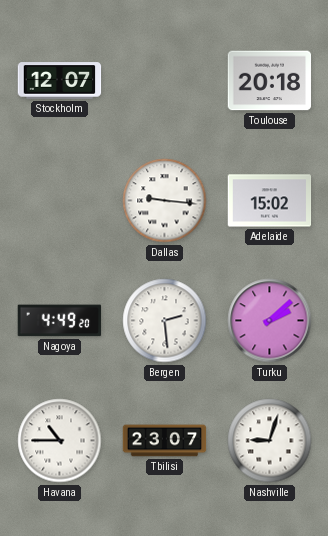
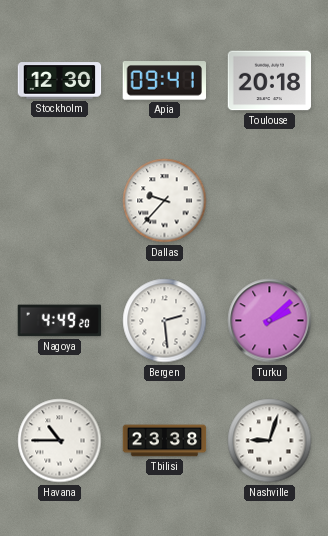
Stockholm: 12:07 -> 12:30 (60, 81)
Apia: none -> 09:41 (164, 81)
Dallas: 9:16 -> 9:37 (165, 201)
Adelaide: 15:02 -> none (270, 201)
Tbilisi: 23:07 -> 23:38 (165, 441)
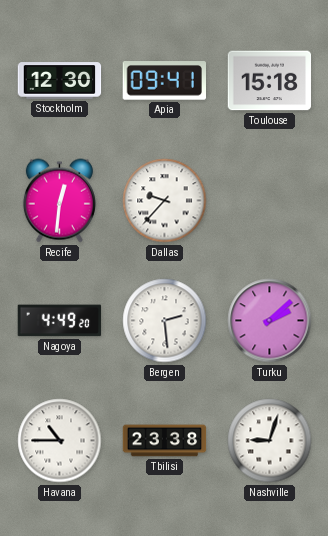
Toulouse: 20:18 -> 15:18 (270, 81)
Recife: none -> 12:31 (59, 201)
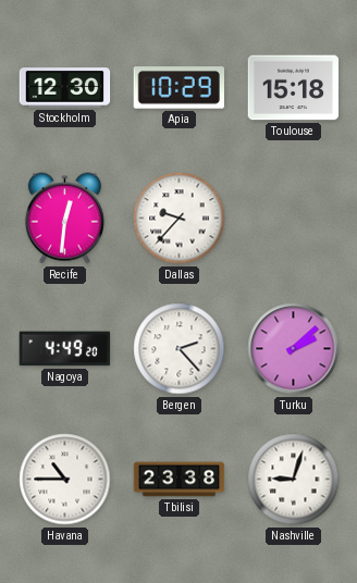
Apia: 09:41 -> 10:29 (178, 88)
Bergen: 2:29 -> 2:23 (180, 349)
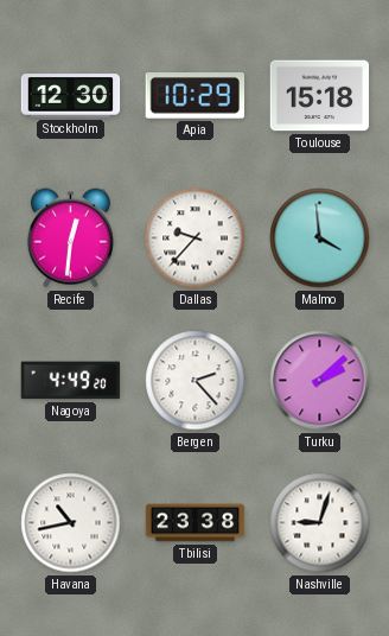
Malmo: none -> 3:59 (320, 238)
Havana: 10:45 -> 10:43 (71, 523)
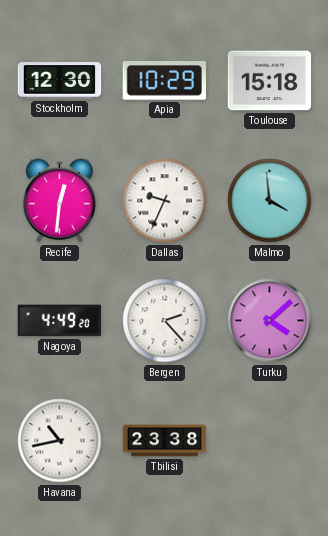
Dallas: 9:37 -> 9:34 (165, 201)
Turku: 2:08 -> 4:08 (270, 321)
Nashville: 9:03 -> none (320, 523)
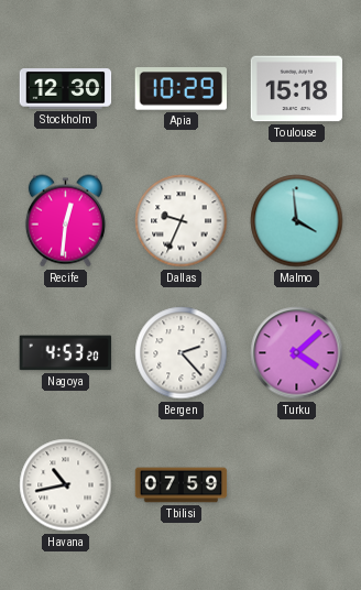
Nagoya: 4:49 -> 4:53 (66, 353)
Tbilisi: 23:38 -> 07:59 (182, 485)
